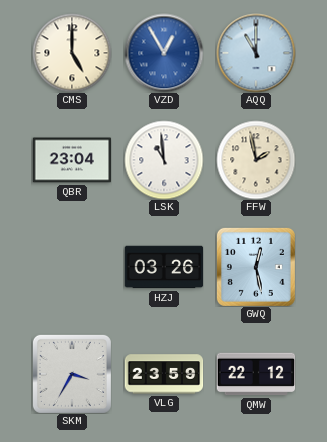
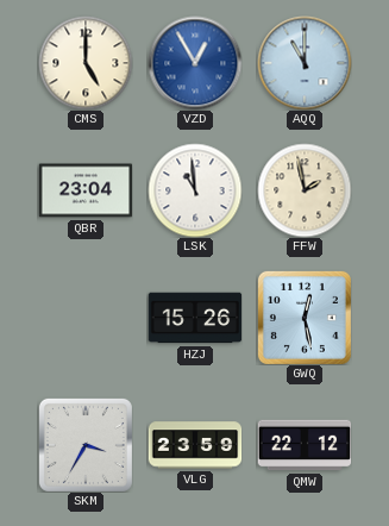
HZJ: 03:26 -> 15:26 (195, 318)
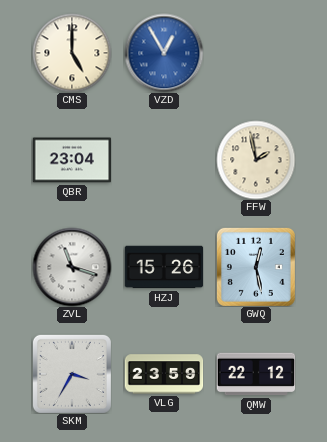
AQQ: 11:00 -> none (305, 63)
LSK: 10:59 -> none (195, 190)
ZVL: none -> 11:18 (72, 267)
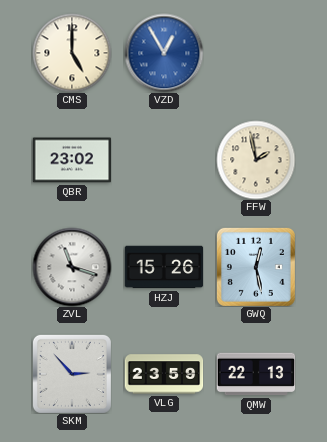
QBR: 23:04 -> 23:02 (72, 160)
SKM: 3:35 -> 2:53 (72, 374)
QMW: 22:12 -> 22:13 (256, 374)
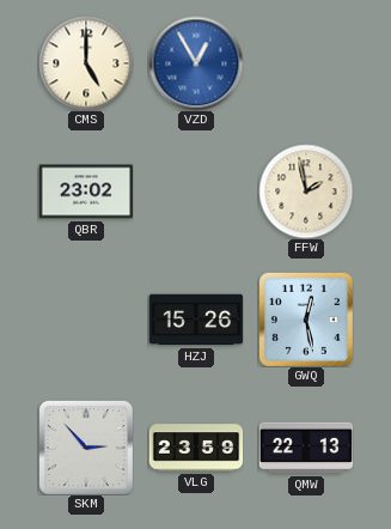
ZVL: 11:18 -> none (72, 267)
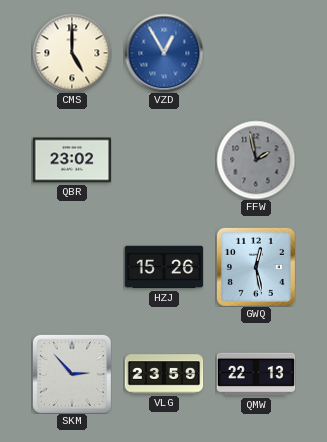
FFW dial: cream -> grey (256, 160)
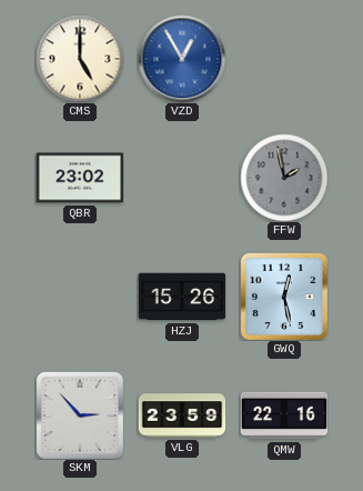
QMW: 22:13 -> 22:16 (284, 415)
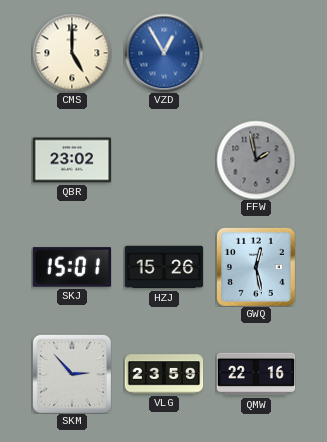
SKJ: none -> 15:01 (72, 267)
